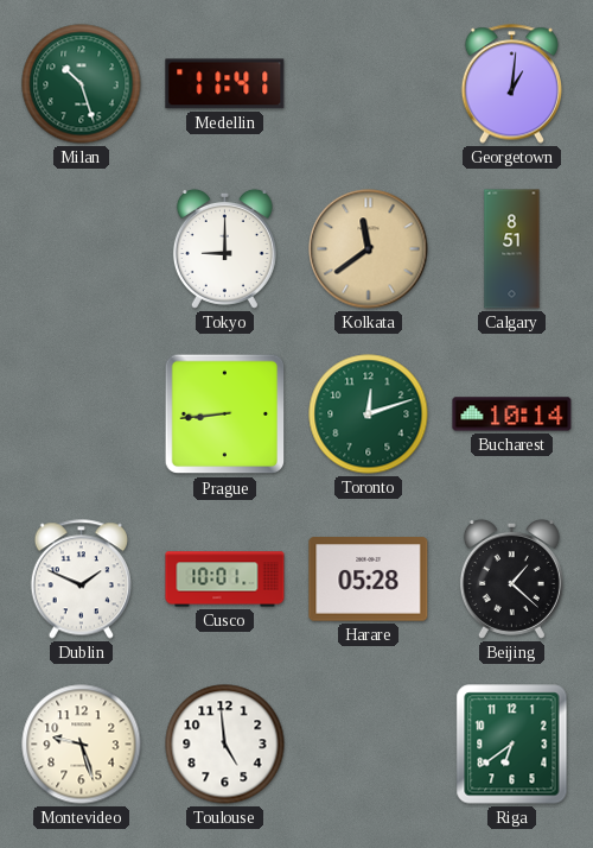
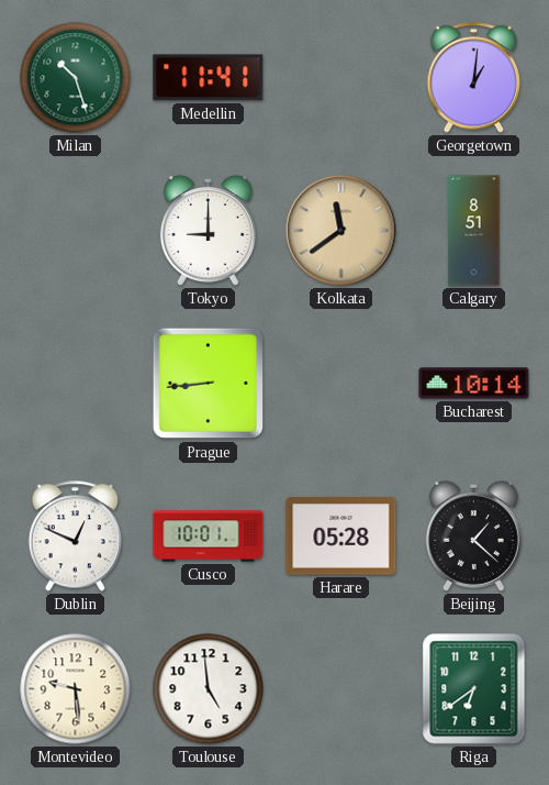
Toronto: 12:12 -> none (369, 414)
Dublin: 1:49 -> 12:49 (75, 537)
Montevideo: 9:27 -> 9:29 (76, 689)
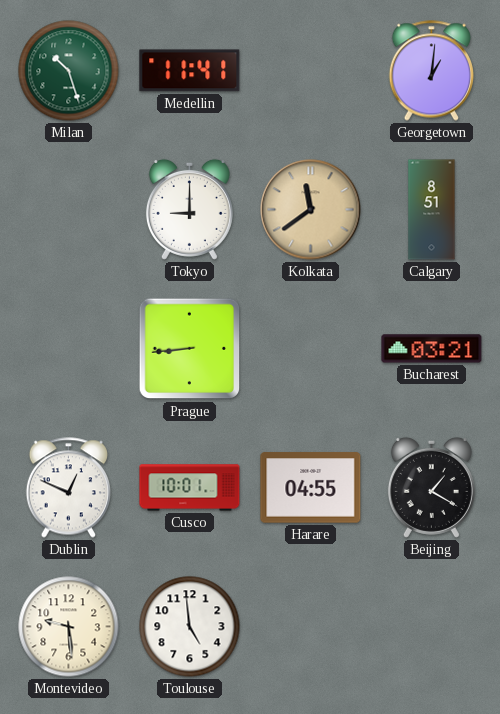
Bucharest: 10:14 -> 03:21 (432, 349)
Harare: 05:28 -> 04:55 (311, 488)
Beijing: 1:22 -> 1:20 (431, 487)
Riga: 6:39 -> none (474, 689)
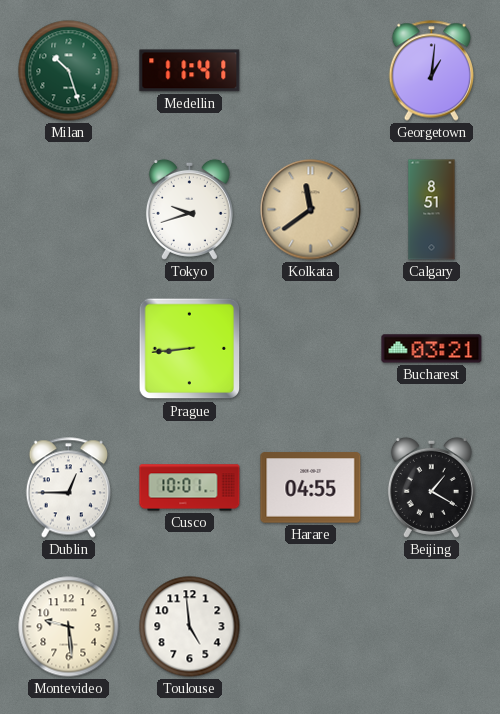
Tokyo: 9:00 -> 9:42 (189, 209)
Dublin: 12:49 -> 12:45 (68, 488)
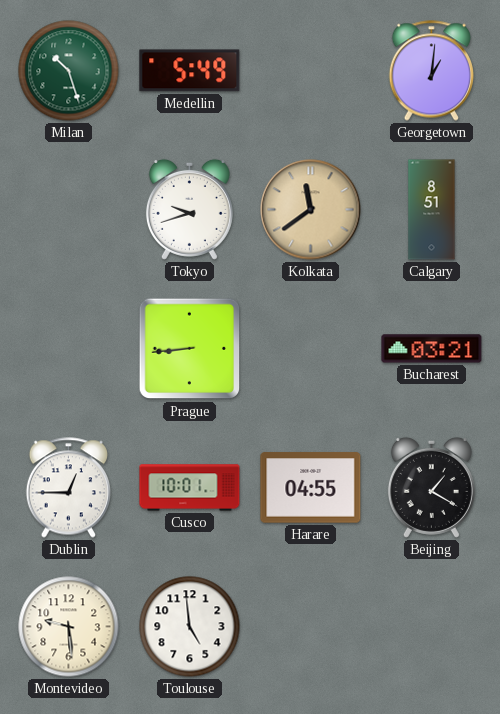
Medellin: 11:41 -> 5:49 (190, 71)
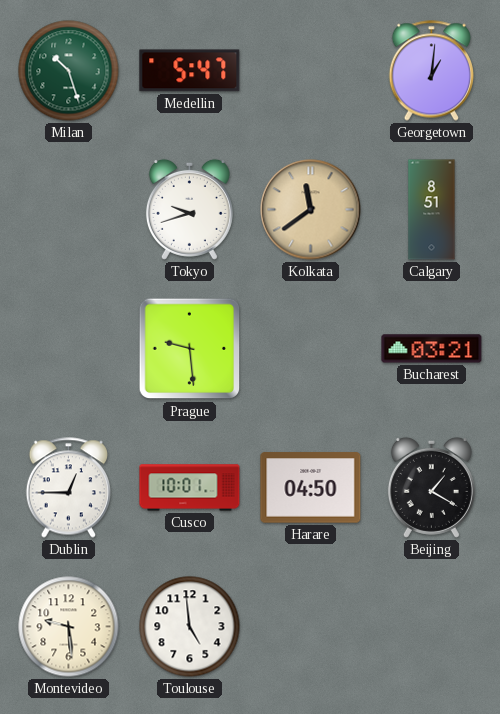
Medellin: 5:49 -> 5:47 (190, 71)
Prague: 8:44 -> 9:29 (190, 349)
Harare: 04:55 -> 04:50 (311, 488)
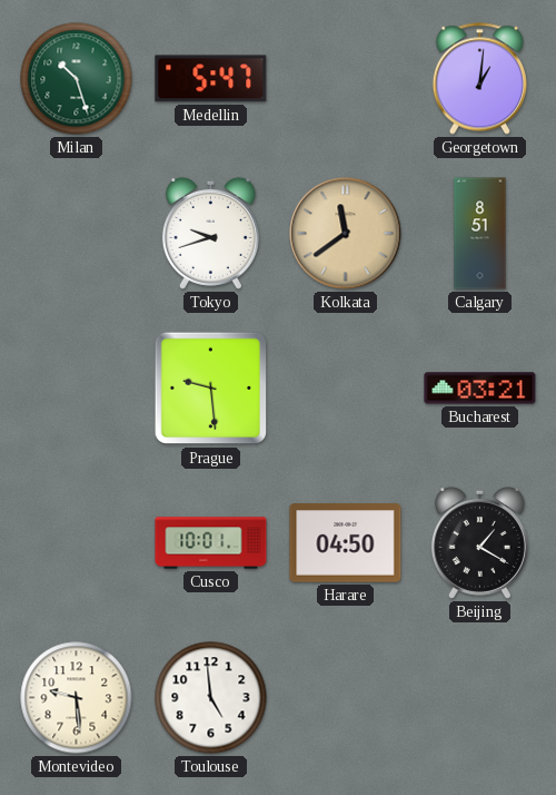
Dublin: 12:45 -> none (68, 488)
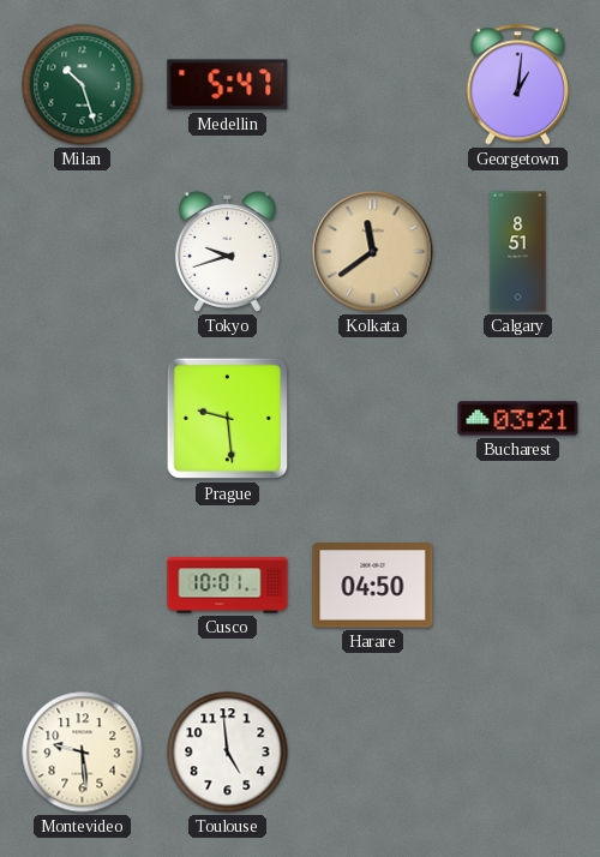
Beijing: 1:20 -> none (479, 542)
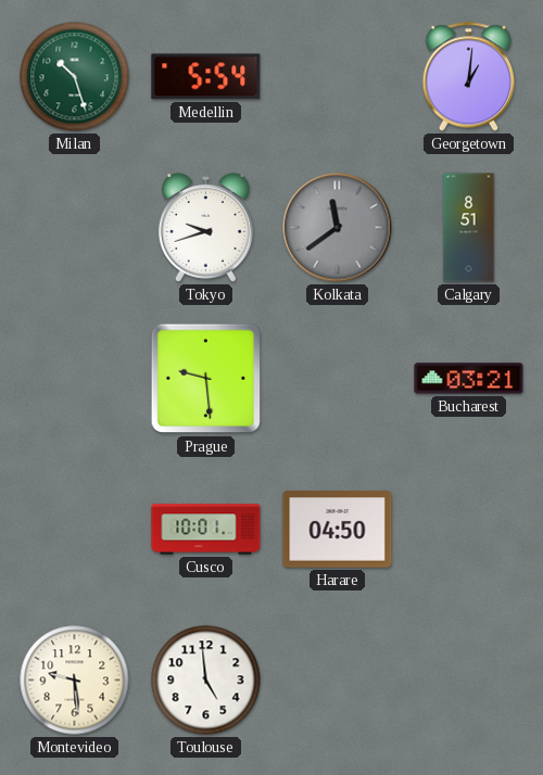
Medellin: 5:47 -> 5:54 (206, 77)
Kolkata dial: champagne -> grey (338, 228)
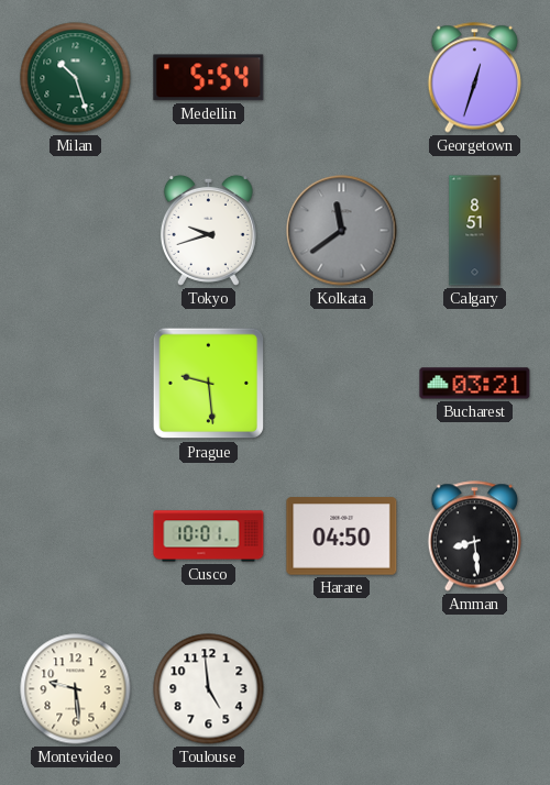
Georgetown: 1:01 -> 12:33 (474, 78)
Amman: none -> 8:29 (474, 537)
